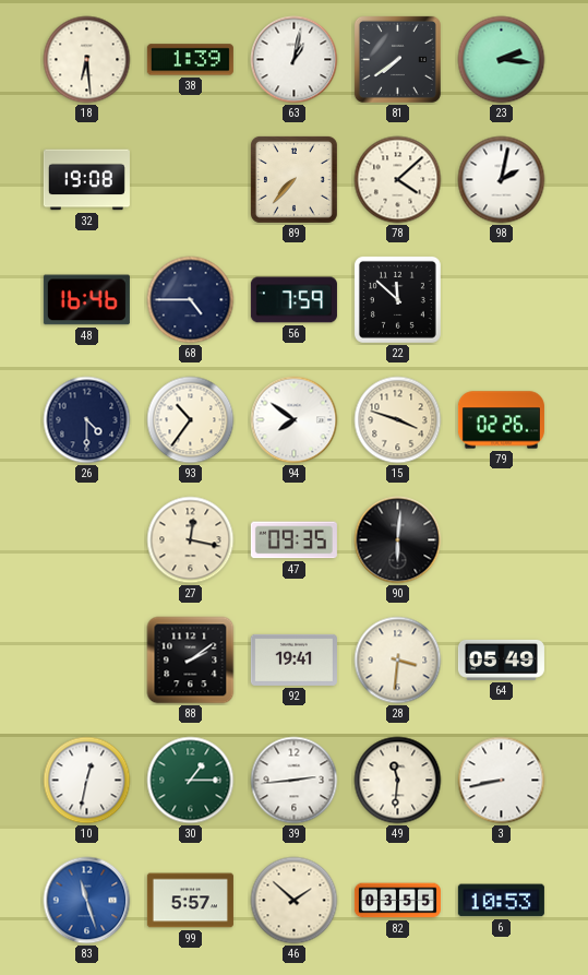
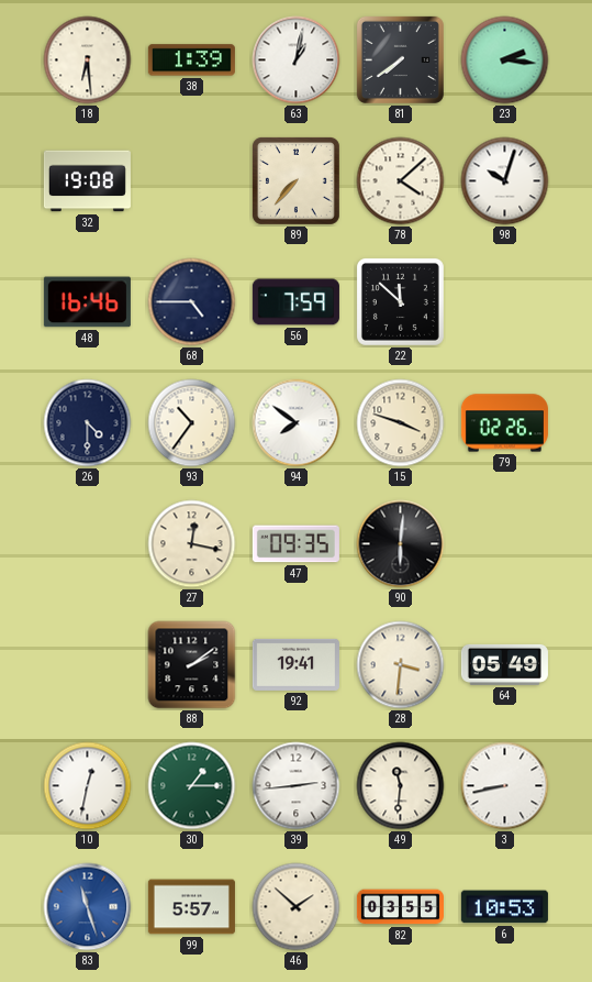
98: 2:02 -> 10:03 (505, 181)
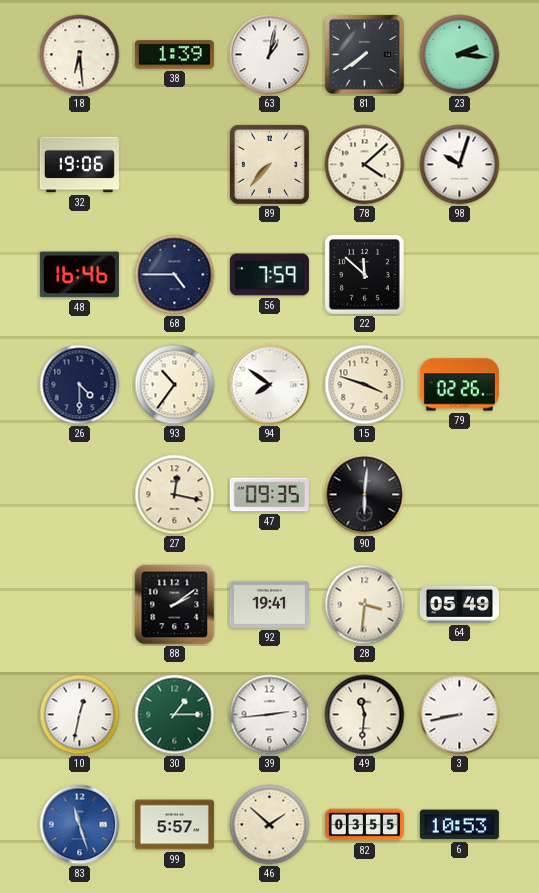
32: 19:08 -> 19:06 (79, 165)
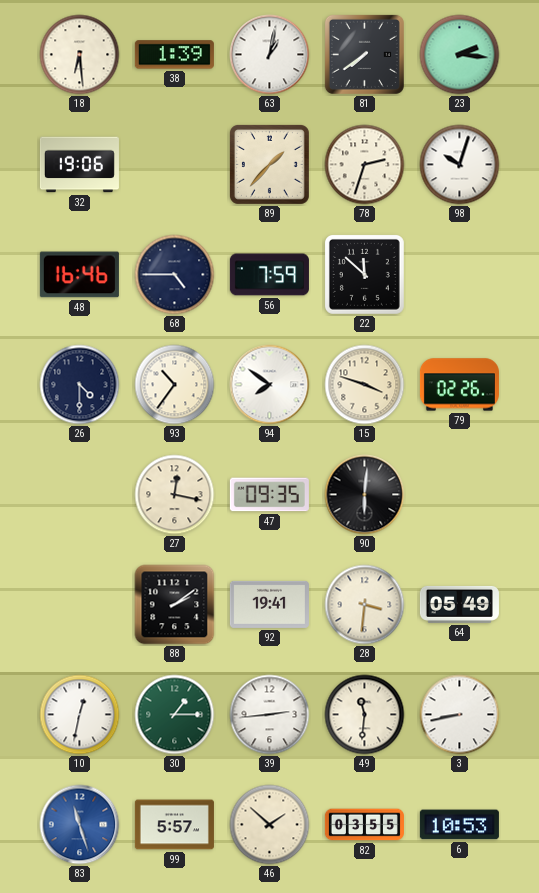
89: 7:37 -> 1:37 (269, 164)
78: 4:08 -> 2:33 (365, 165)
